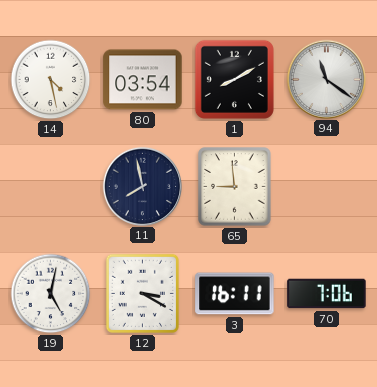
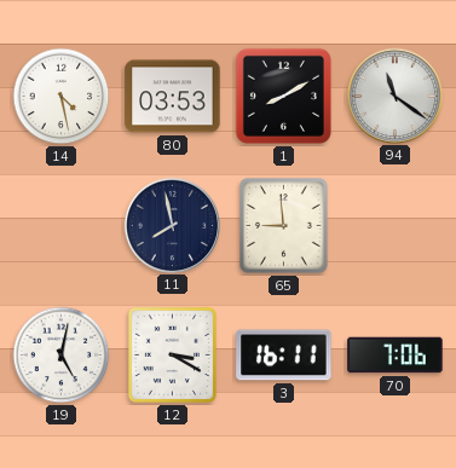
80: 03:54 -> 03:53 (173, 97)
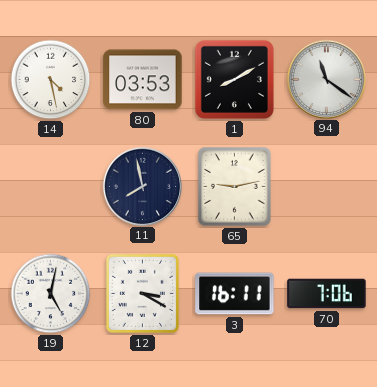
65: 8:59 -> 9:13 (235, 187)
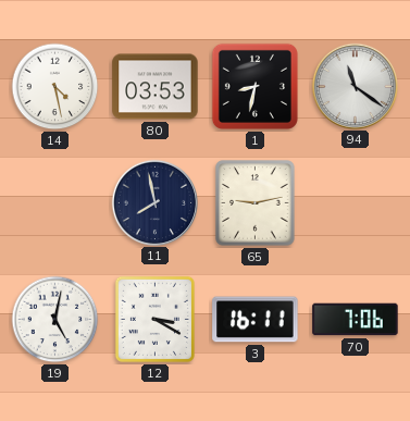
1: 8:10 -> 8:32 (254, 86)
